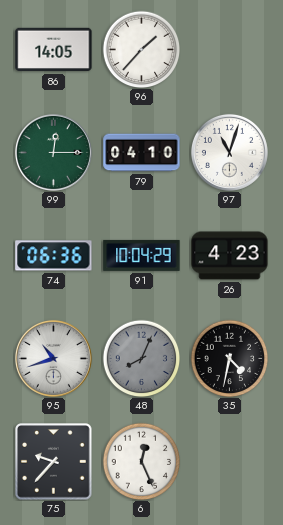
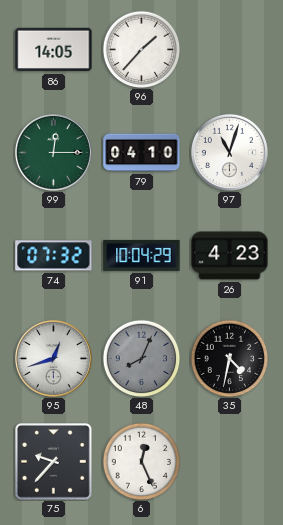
74: 06:36 -> 07:32 (54, 256)
95: 10:42 -> 12:42 (53, 358)
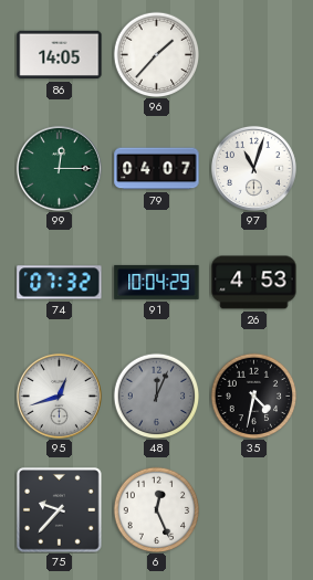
79: 04:10 -> 04:07 (157, 169)
26: 4:23 -> 4:53 (254, 283)
48: 8:04 -> 12:04 (156, 396)
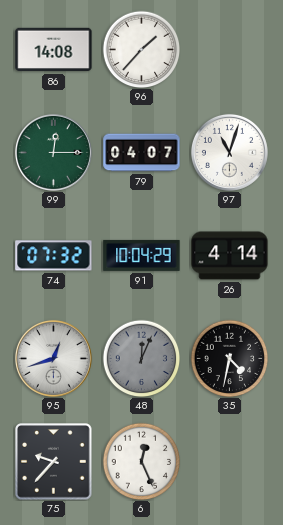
86: 14:05 -> 14:08 (54, 50)
26: 4:53 -> 4:14 (230, 256)
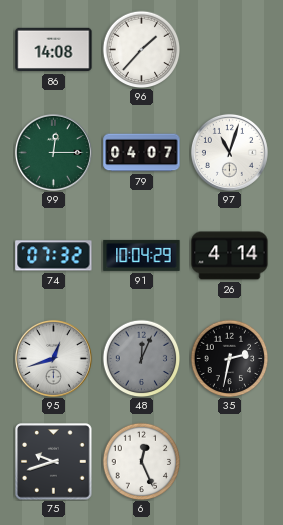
35: 4:32 -> 2:32 (229, 358)
75: 9:37 -> 9:42 (54, 462)
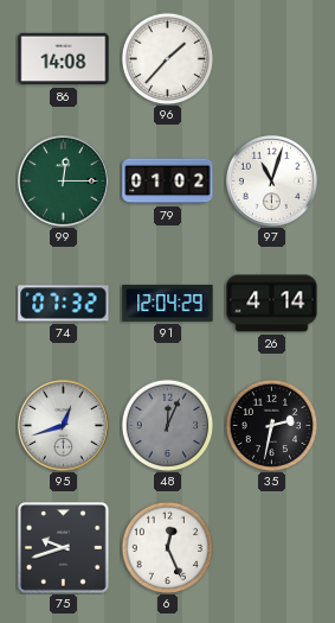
79: 04:07 -> 01:02 (168, 182)
91: 10:04 -> 12:04 (168, 303)
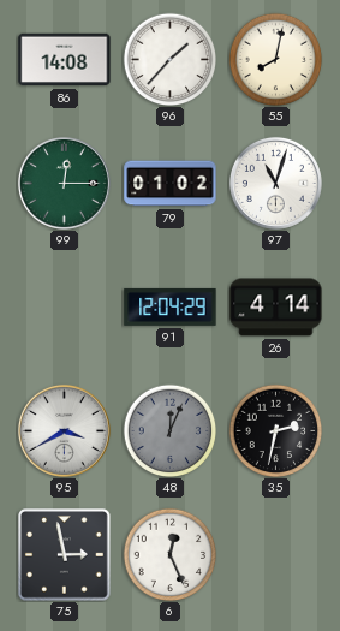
55: none -> 8:02 (275, 59)
74: 07:32 -> none (64, 304)
95: 12:42 -> 3:40 (64, 430)
75: 9:42 -> 2:58 (65, 555)
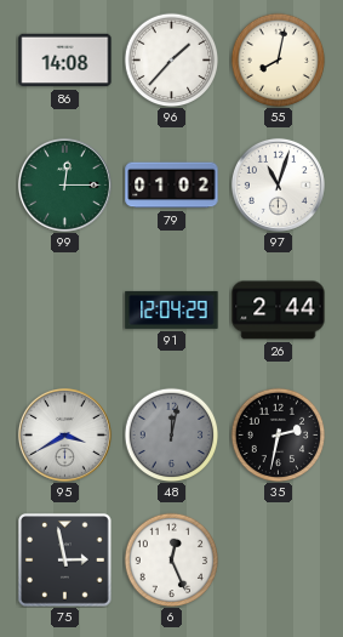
26: 4:14 -> 2:44 (279, 311)
48: 12:04 -> 12:02 (171, 434)
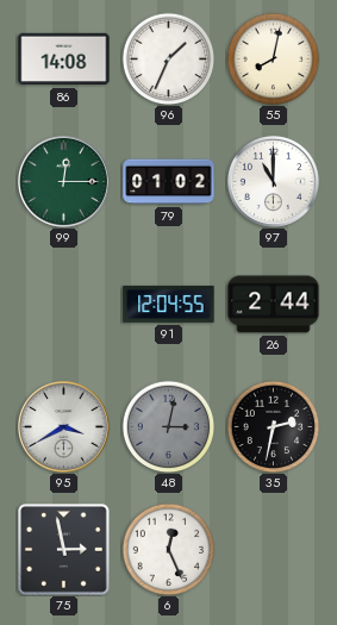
96: 1:37 -> 1:34 (168, 58)
97: 11:03 -> 11:00 (273, 181)
91: 12:04:29 -> 12:04:55 (169, 304)
48: 12:02 -> 3:02 (168, 426)
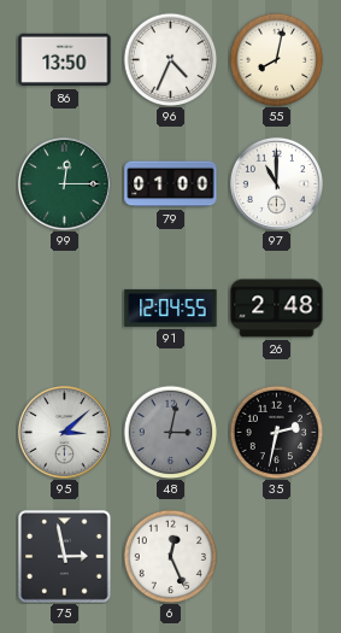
86: 14:08 -> 13:50 (65, 60)
96: 1:34 -> 4:34 (170, 59)
79: 01:02 -> 01:00 (171, 184)
26: 2:44 -> 2:48 (277, 309)
95: 3:40 -> 3:08 (64, 432)
